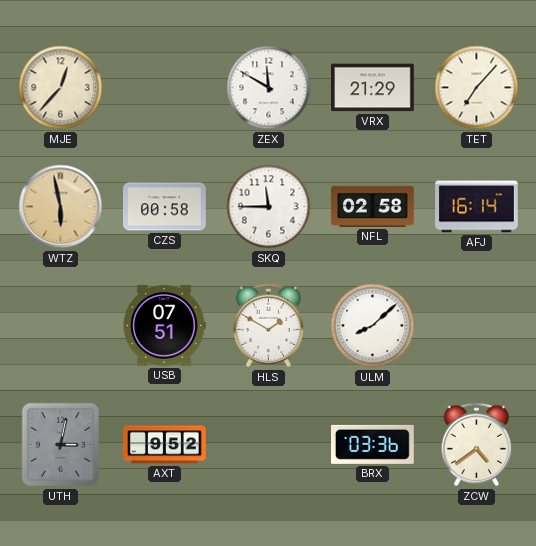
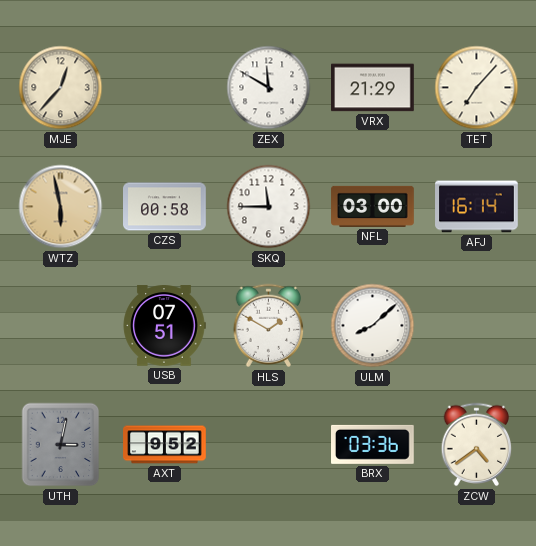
NFL: 02:58 -> 03:00 (373, 206)
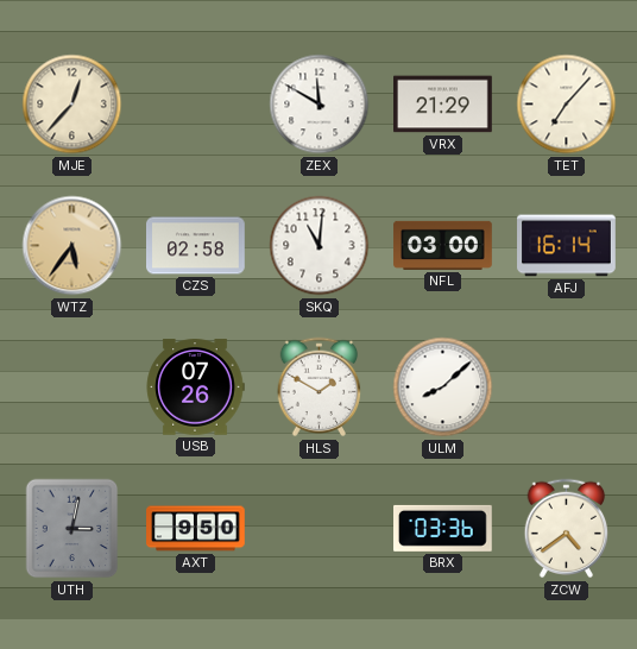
WTZ: 5:58 -> 5:36 (72, 246)
CZS: 00:58 -> 02:58 (196, 246)
SKQ: 11:45 -> 11:01 (320, 246)
USB: 07:51 -> 07:26 (195, 387)
AXT: 9:52 -> 9:50 (196, 529)
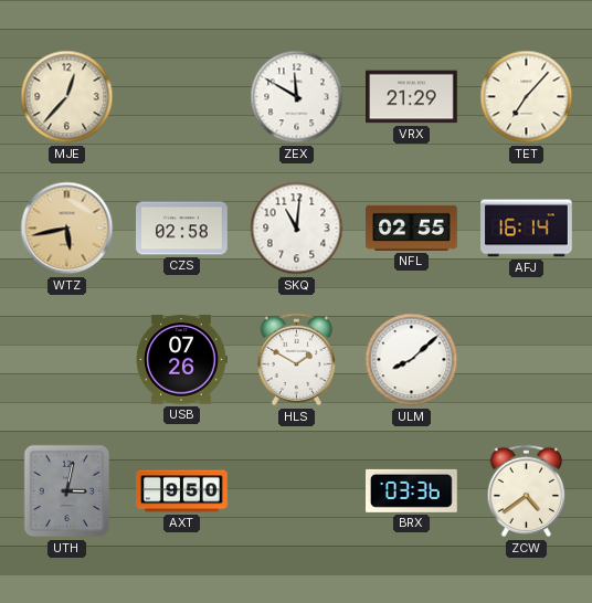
WTZ: 5:36 -> 5:43 (67, 229)
NFL: 03:00 -> 02:55 (412, 228)
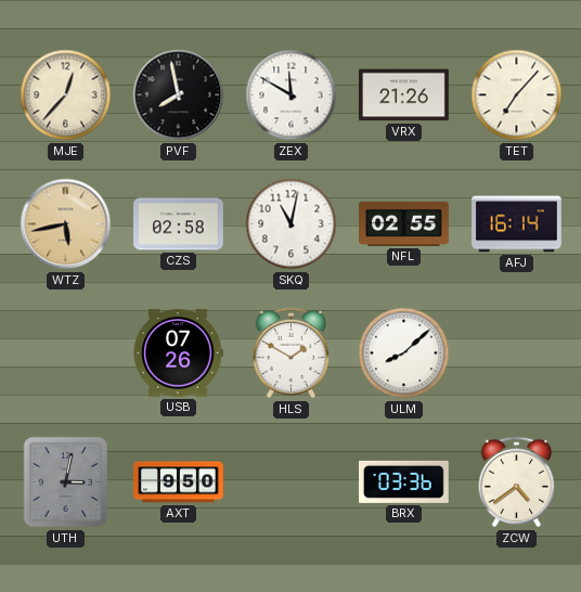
PVF: none -> 7:58 (179, 95)
VRX: 21:29 -> 21:26 (404, 95)
SKQ: 11:01 -> 11:02 (292, 224)
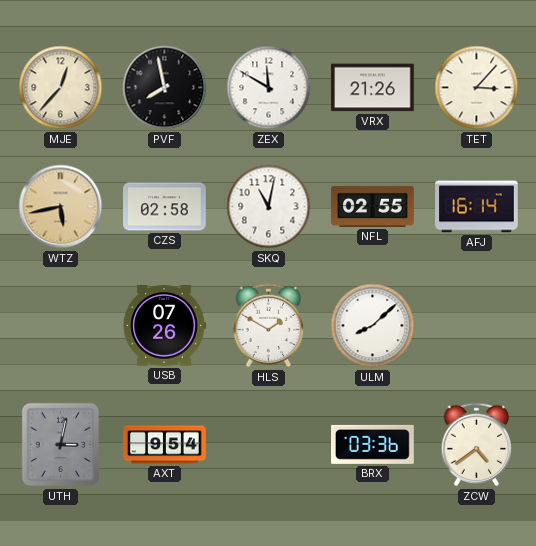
TET: 7:07 -> 3:07 (477, 88)
AXT: 9:50 -> 9:54 (165, 445)
